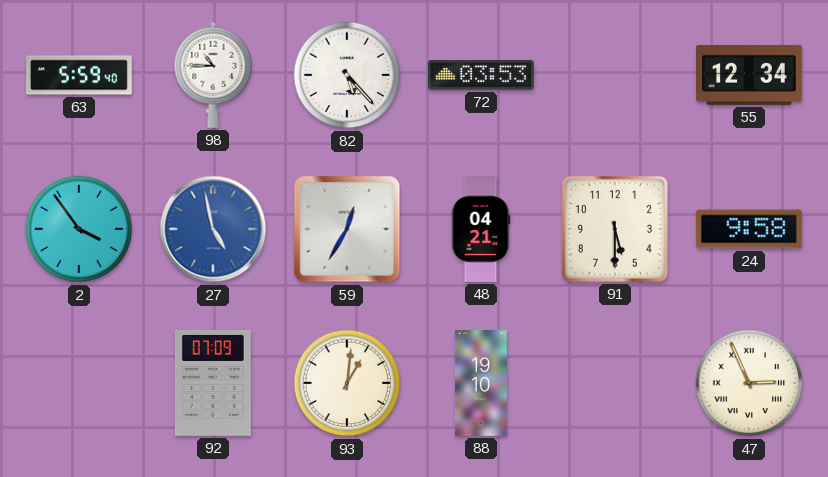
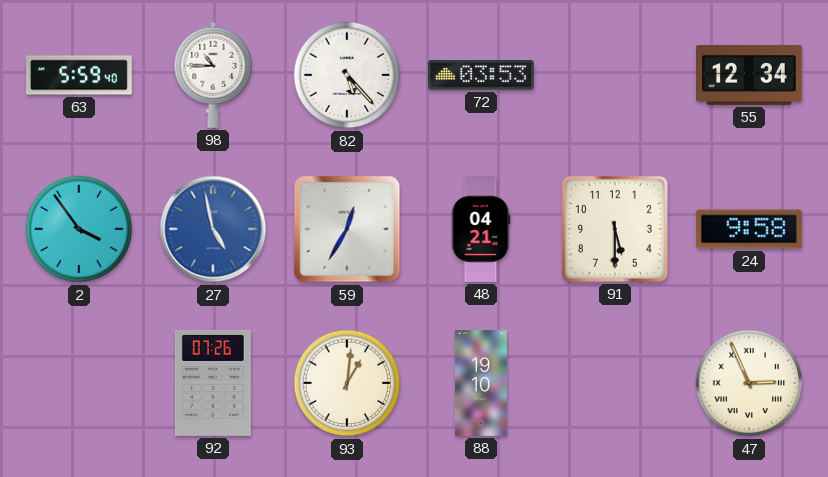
92: 07:09 -> 07:26 (213, 383)
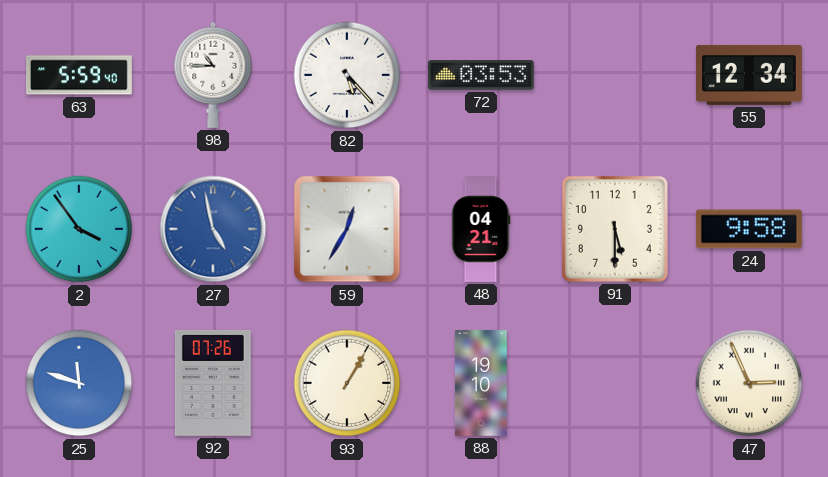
25: none -> 11:48 (79, 383)
93: 1:01 -> 1:05 (347, 383)
